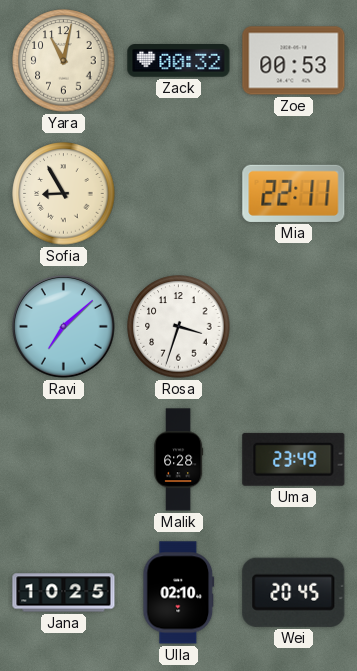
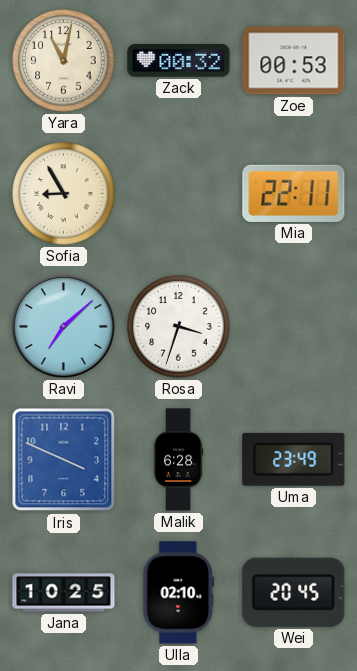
Iris: none -> 3:49 (64, 460)
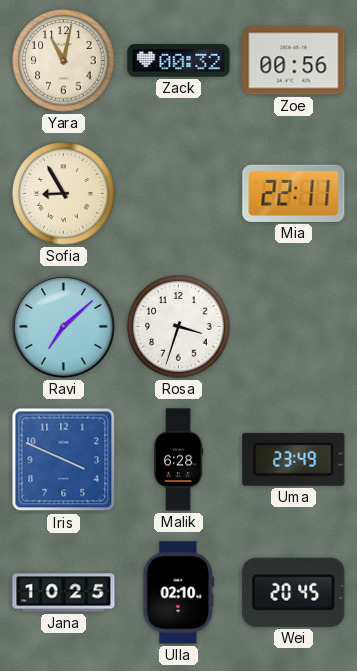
Zoe: 00:53 -> 00:56 (294, 61)
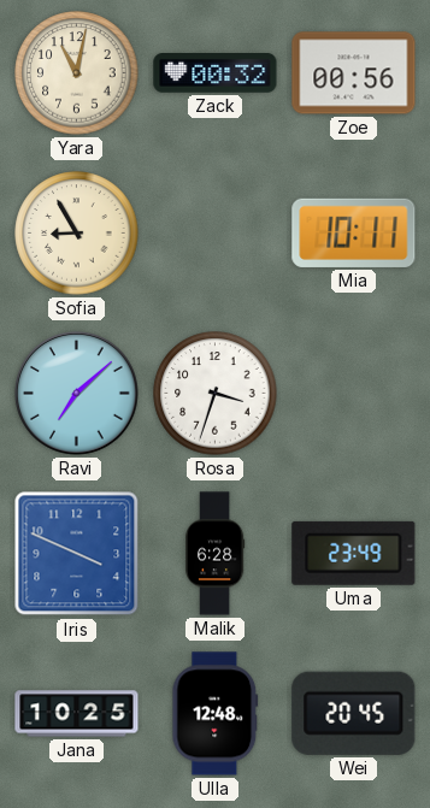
Mia: 22:11 -> 10:11 (354, 232)
Ulla: 02:10 -> 12:48 (216, 714)
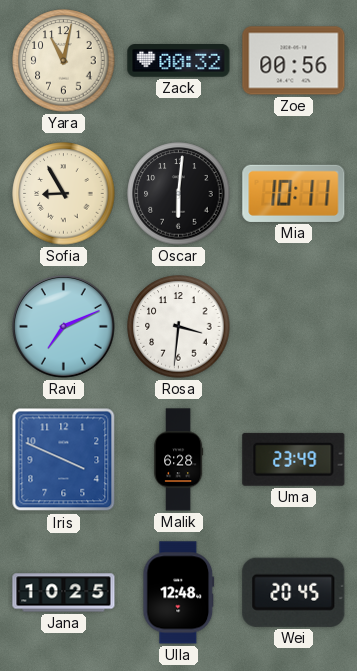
Oscar: none -> 6:01 (179, 194)
Ravi: 7:08 -> 7:11 (63, 326)
Rosa: 3:33 -> 3:31 (179, 327)
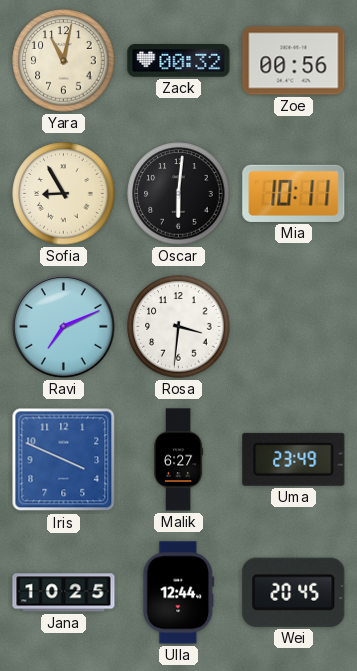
Malik: 6:28 -> 6:27 (179, 460)
Ulla: 12:48 -> 12:44 (179, 593)
